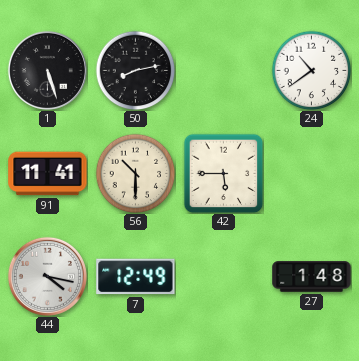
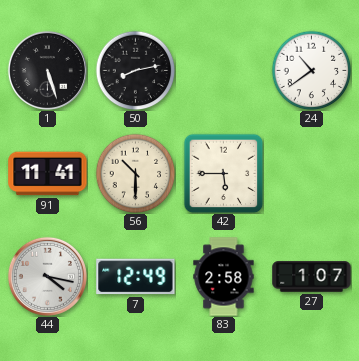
83: none -> 2:58 (224, 277)
27: 1:48 -> 1:07 (312, 277)
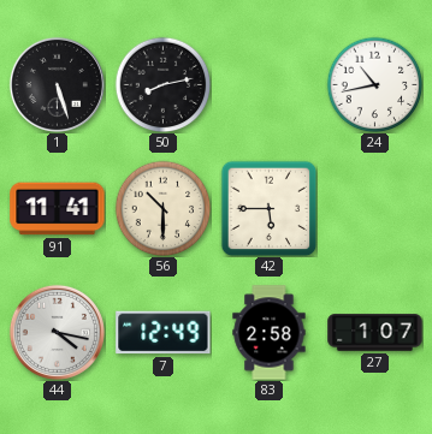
24: 10:39 -> 10:43 (374, 84)
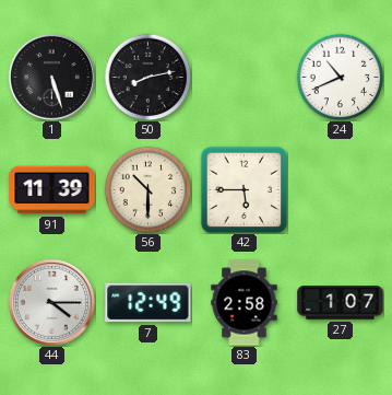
24: 10:43 -> 10:41 (340, 77)
91: 11:41 -> 11:39 (52, 190)
44: 4:17 -> 4:15 (51, 302)
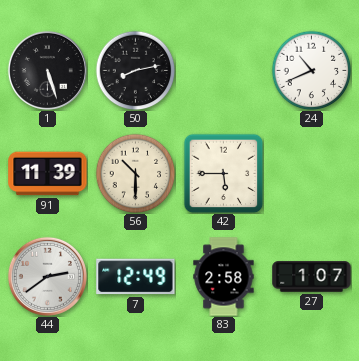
44: 4:15 -> 2:39 (47, 276)
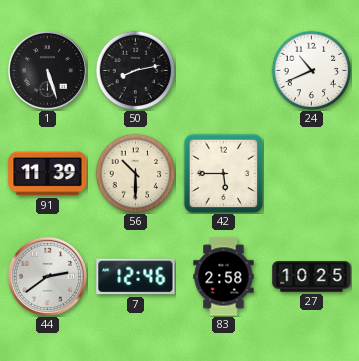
7: 12:49 -> 12:46 (136, 277)
27: 1:07 -> 10:25 (312, 277)
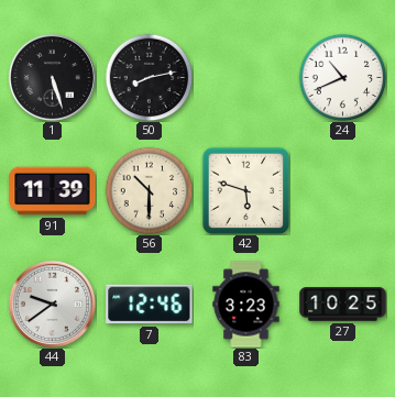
42: 5:45 -> 5:48 (245, 190)
44: 2:39 -> 9:39 (52, 304)
83: 2:58 -> 3:23 (246, 305)
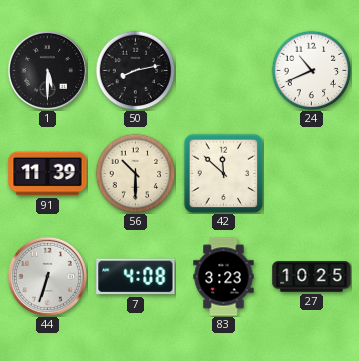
1: 5:27 -> 5:30 (47, 70)
42: 5:48 -> 11:52 (223, 173)
44: 9:39 -> 6:33 (47, 276)
7: 12:46 -> 4:08 (136, 277)
